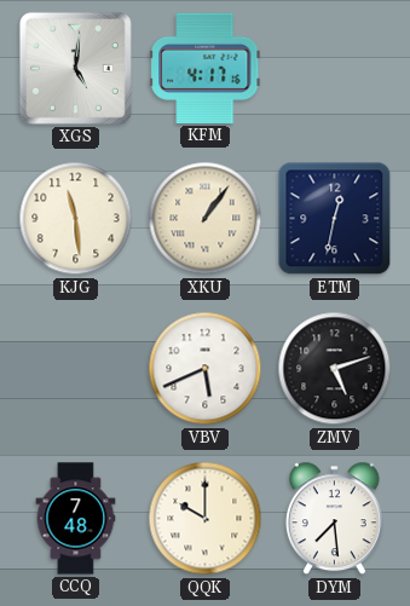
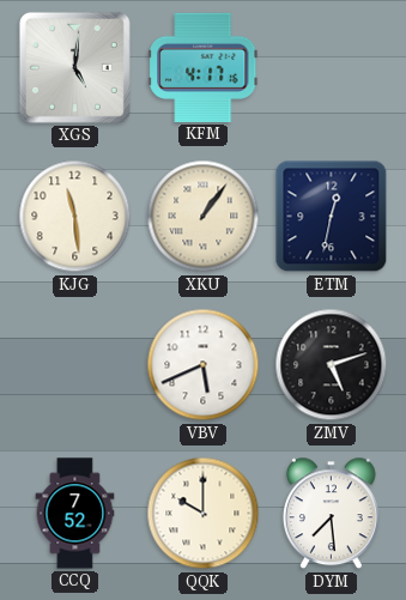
CCQ: 7:48 -> 7:52 (75, 514)
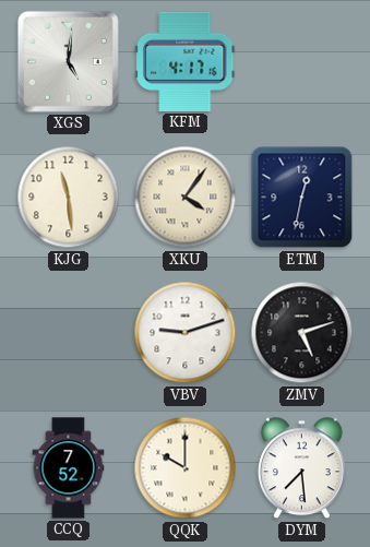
XKU: 1:06 -> 4:06 (186, 198)
VBV: 5:41 -> 9:12 (186, 333)
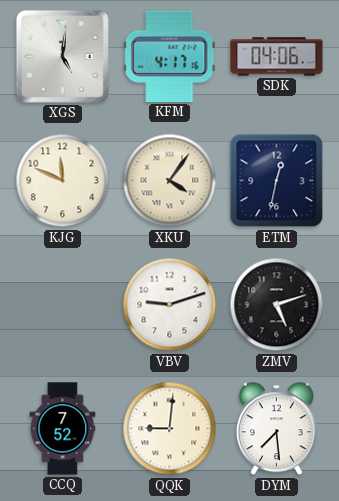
SDK: none -> 04:06 (277, 57)
KJG: 11:29 -> 11:49 (63, 181)
QQK: 10:00 -> 9:01 (170, 429)
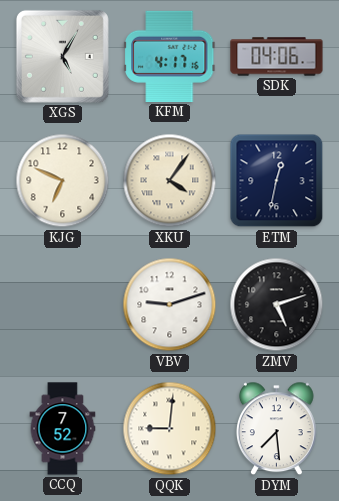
XGS: 5:01 -> 5:05 (62, 56)
KJG: 11:49 -> 6:49 (63, 181)
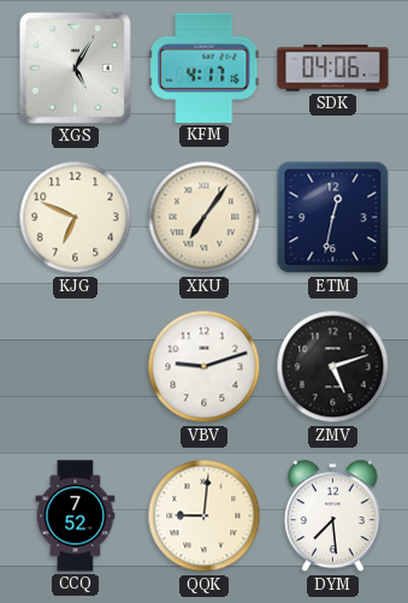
XKU: 4:06 -> 7:06 (205, 218)
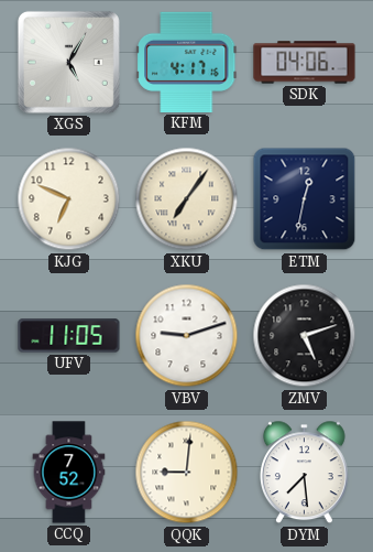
UFV: none -> 11:05 (69, 336)
